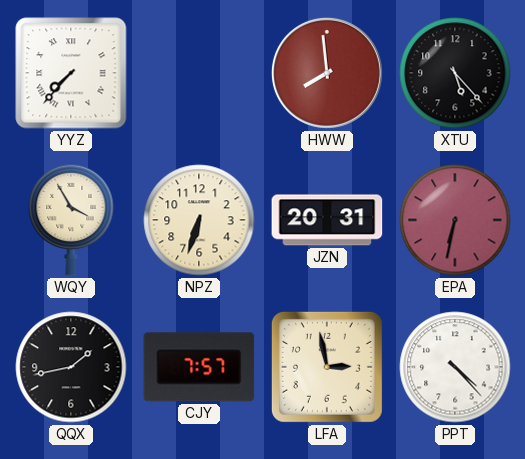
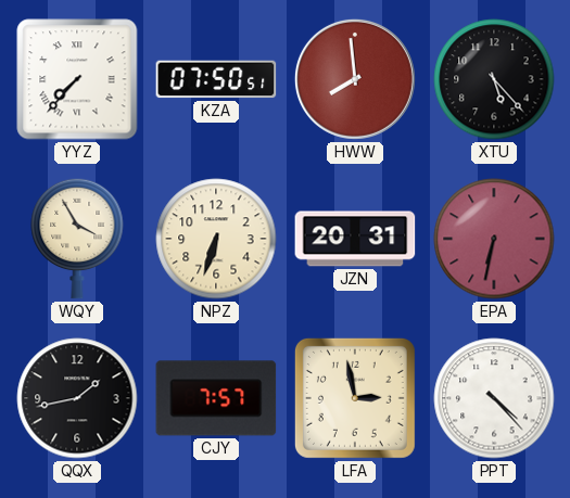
KZA: none -> 07:50 (216, 79)
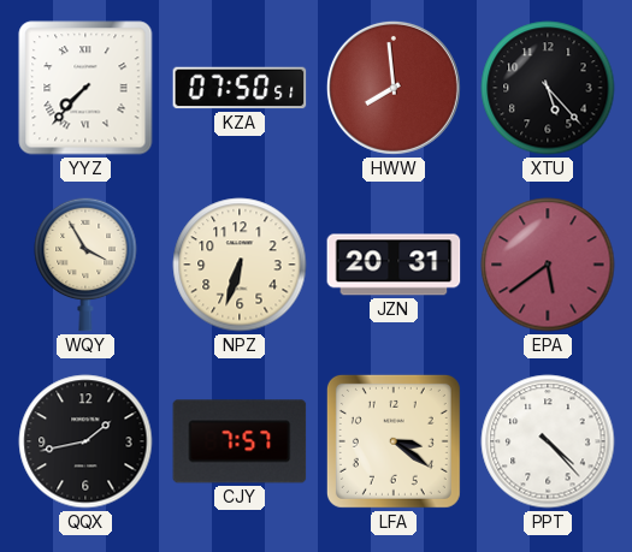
EPA: 6:32 -> 5:39 (548, 265)
LFA: 2:58 -> 3:21 (394, 441)
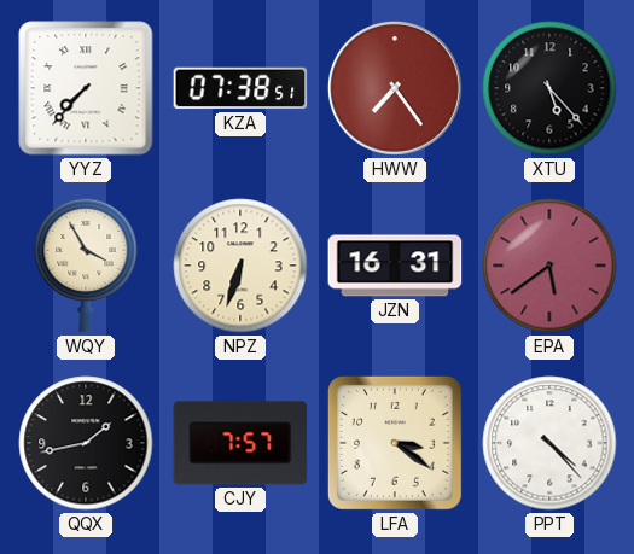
KZA: 07:50 -> 07:38 (240, 88)
HWW: 7:59 -> 7:24 (395, 88)
JZN: 20:31 -> 16:31 (395, 266)
